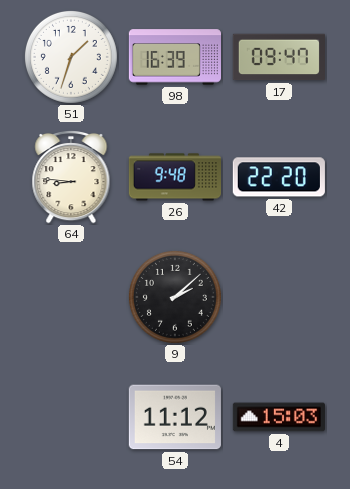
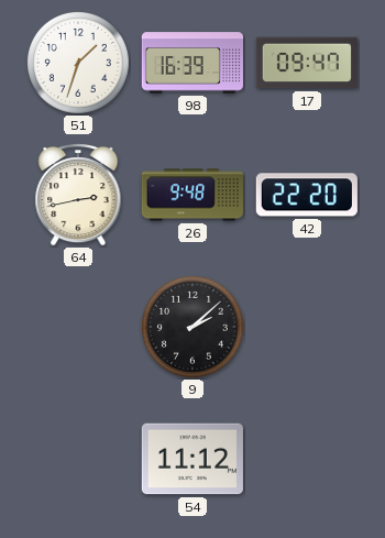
64: 8:46 -> 2:43 (78, 195)
4: 15:03 -> none (279, 417)
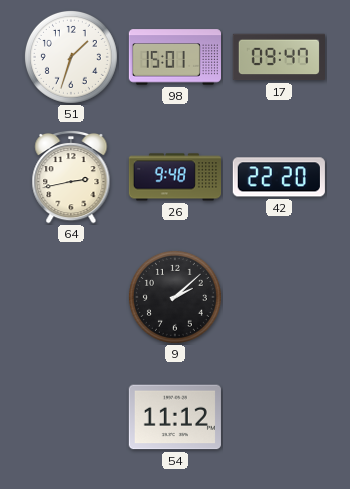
98: 16:39 -> 15:01 (174, 57)
